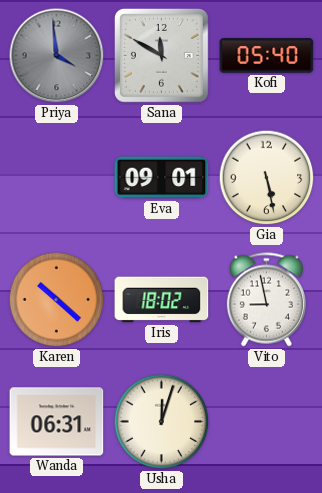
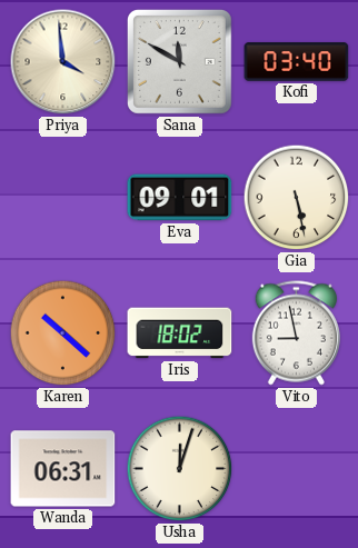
Priya dial: grey -> cream (63, 62)
Kofi: 05:40 -> 03:40 (297, 62)
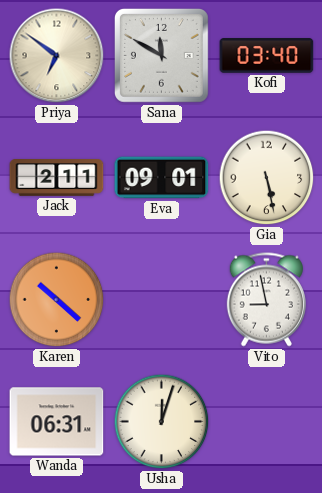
Priya: 3:59 -> 6:51 (57, 56)
Jack: none -> 2:11 (57, 178)
Iris: 18:02 -> none (180, 333)
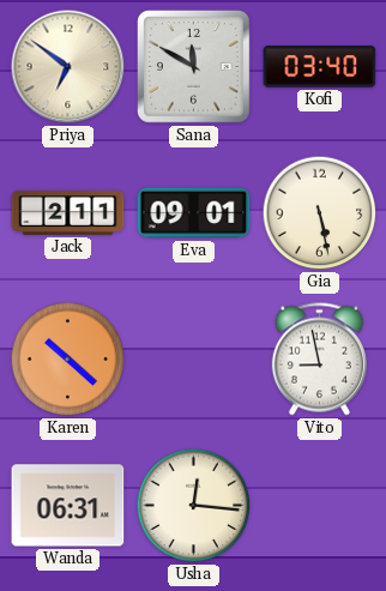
Usha: 12:03 -> 12:16 (194, 506)
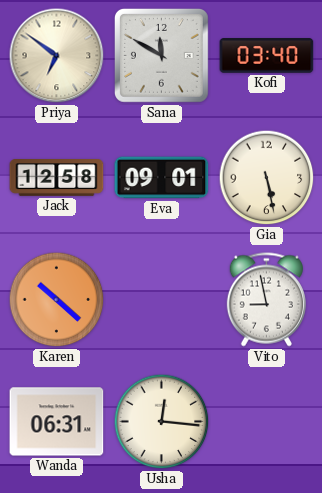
Jack: 2:11 -> 12:58 (57, 178)
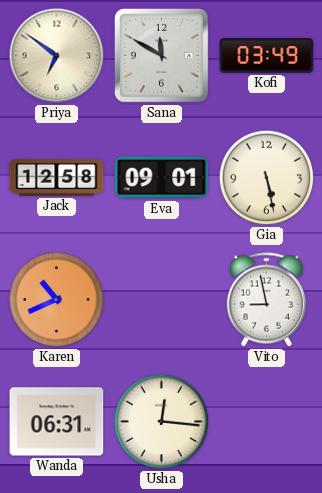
Kofi: 03:40 -> 03:49 (267, 56)
Karen: 10:22 -> 10:41 (57, 300)
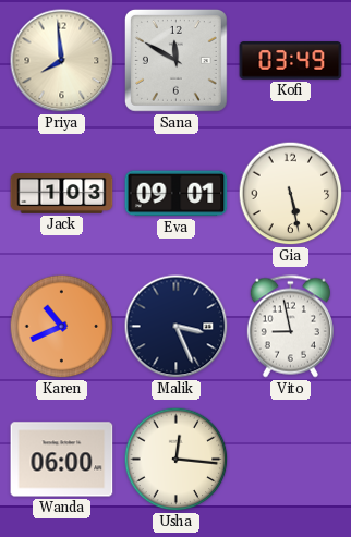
Priya: 6:51 -> 7:59 (62, 61)
Jack: 12:58 -> 1:03 (62, 194)
Malik: none -> 3:26 (177, 327)
Wanda: 06:31 -> 06:00 (62, 460)
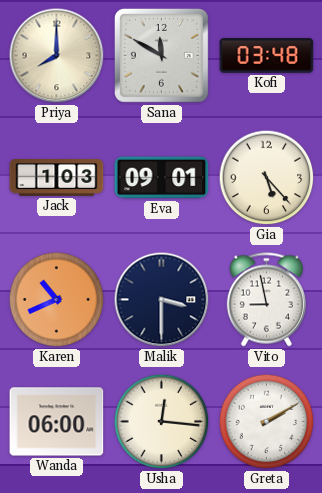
Priya: 7:59 -> 8:00 (57, 56)
Kofi: 03:49 -> 03:48 (267, 56)
Gia: 5:28 -> 5:23 (267, 178)
Malik: 3:26 -> 3:30 (162, 300)
Greta: none -> 2:10 (267, 422)
